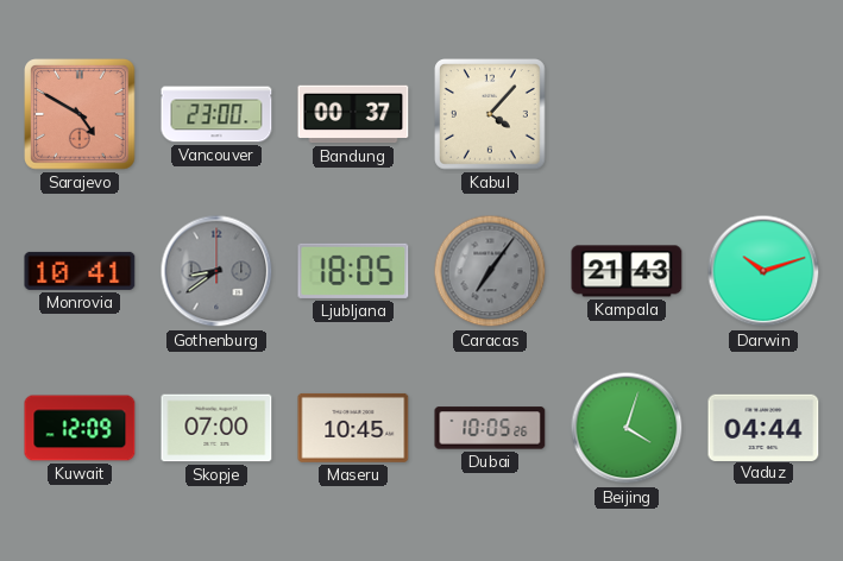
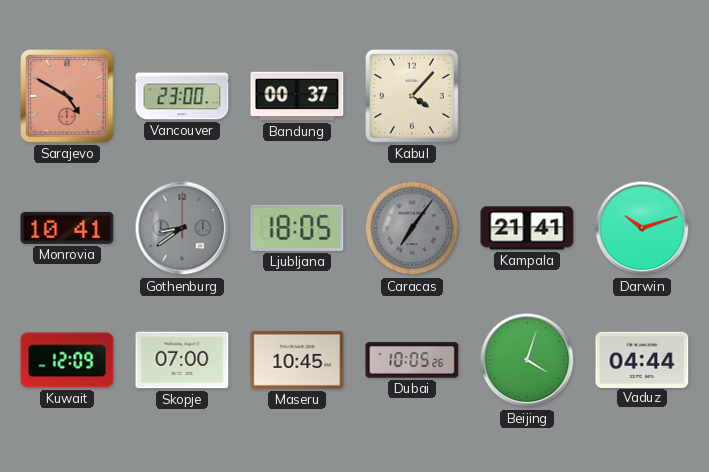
Kampala: 21:43 -> 21:41 (527, 228)
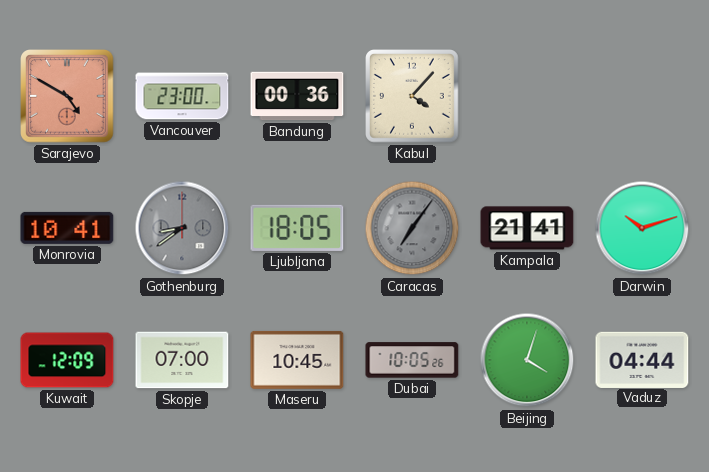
Bandung: 00:37 -> 00:36 (297, 96)
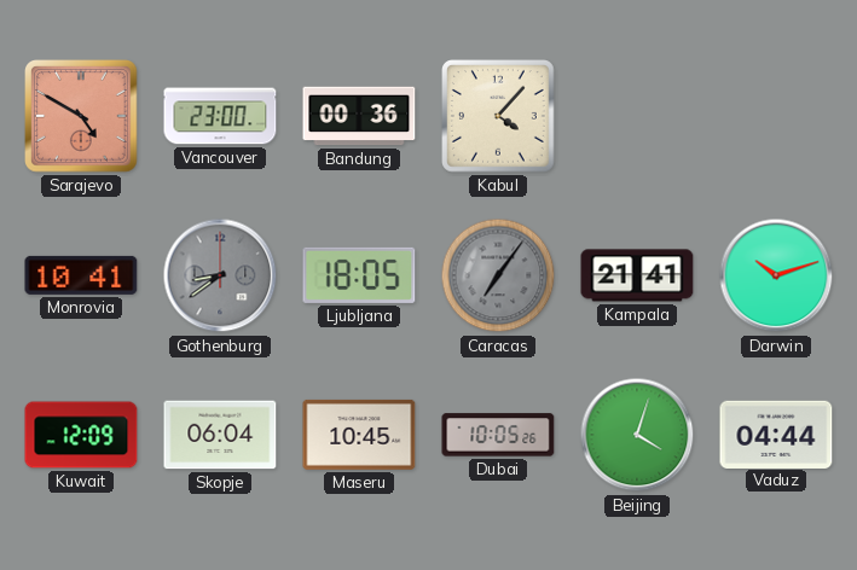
Skopje: 07:00 -> 06:04 (220, 435)
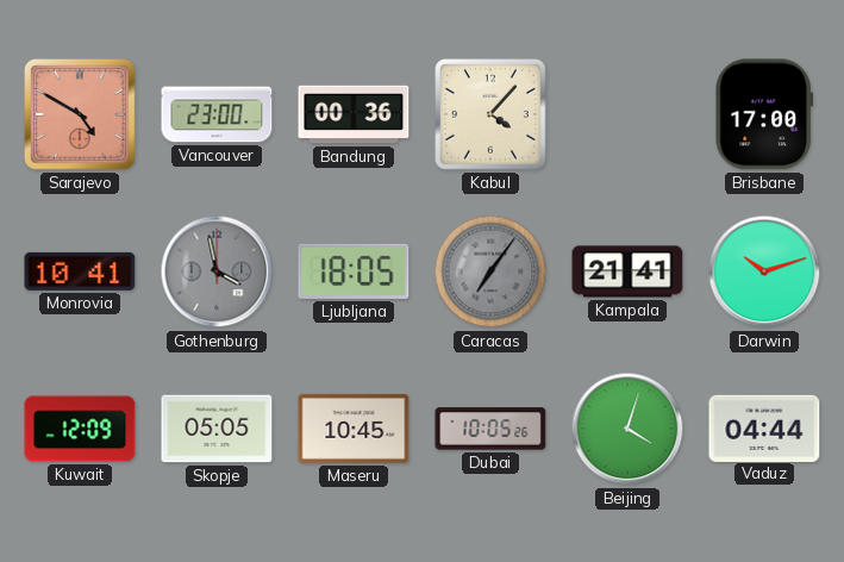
Brisbane: none -> 17:00 (763, 114)
Gothenburg: 8:39 -> 3:58 (217, 271)
Skopje: 06:04 -> 05:05 (217, 429)
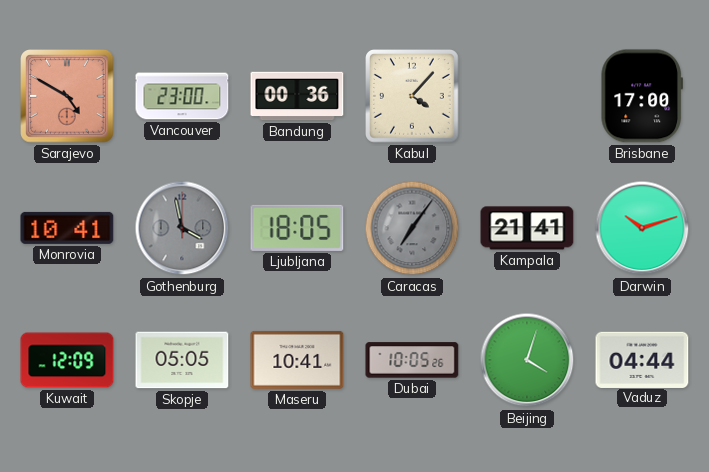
Maseru: 10:45 -> 10:41 (297, 360)
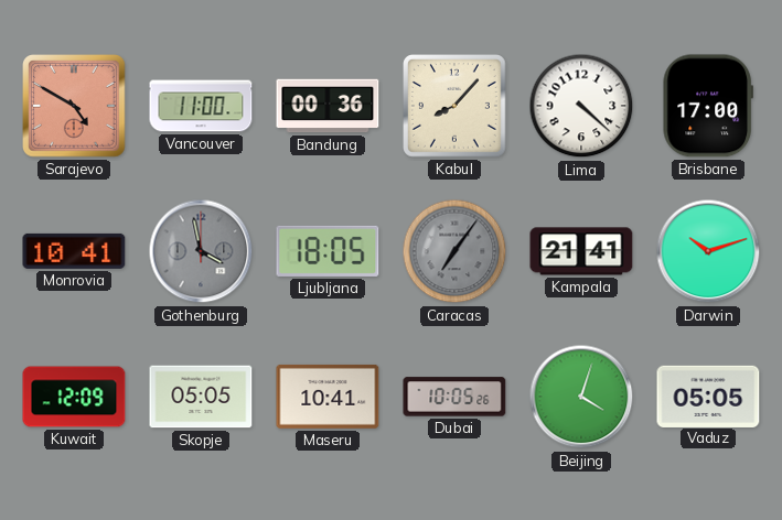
Vancouver: 23:00 -> 11:00 (201, 106)
Kabul: 4:07 -> 8:07 (456, 107)
Lima: none -> 4:22 (581, 106)
Vaduz: 04:44 -> 05:05 (708, 396)
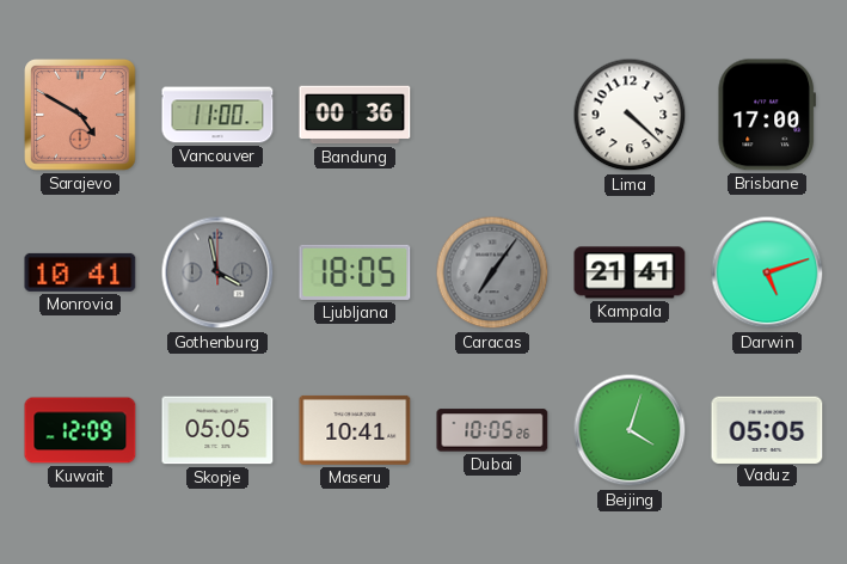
Kabul: 8:07 -> none (456, 107)
Darwin: 10:12 -> 5:12 (767, 272)
